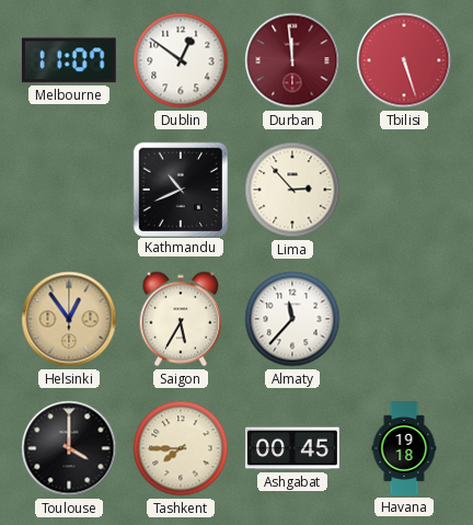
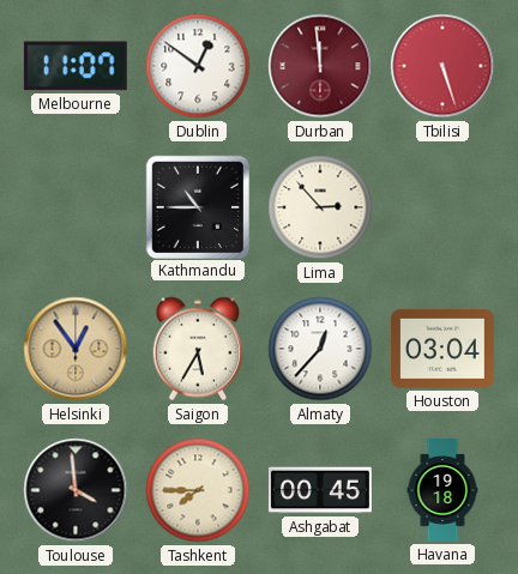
Kathmandu: 10:41 -> 10:45 (197, 206)
Almaty: 11:37 -> 12:37 (320, 349)
Houston: none -> 03:04 (442, 349)
Toulouse: 4:00 -> 3:59 (76, 490)
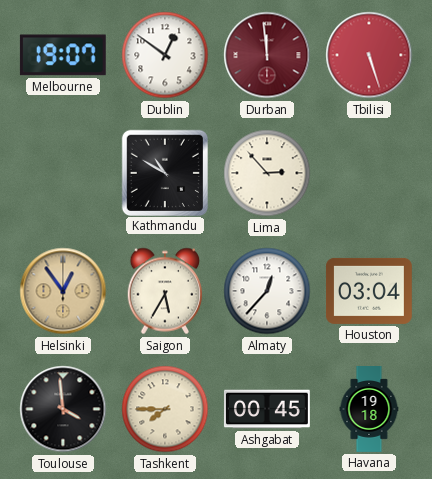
Melbourne: 11:07 -> 19:07 (63, 55)
Kathmandu: 10:45 -> 10:50 (164, 172)
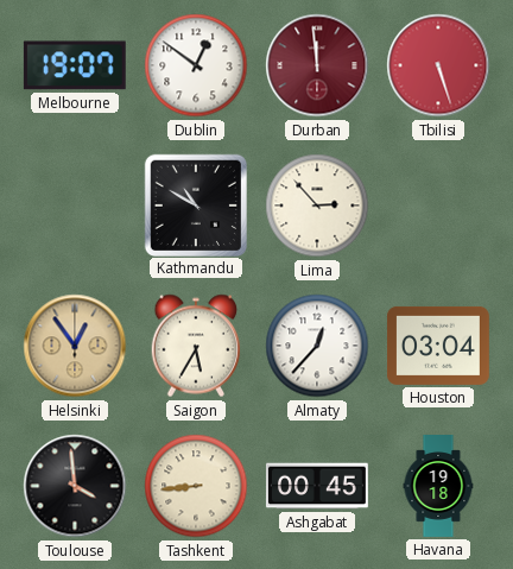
Tashkent: 7:45 -> 8:44 (196, 486)
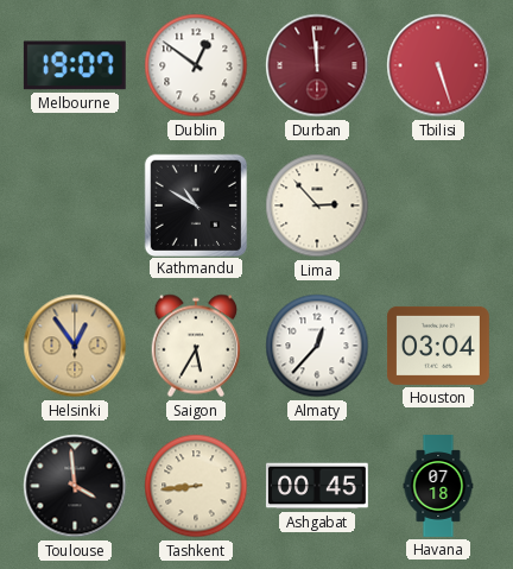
Havana: 19:18 -> 07:18 (438, 487)
